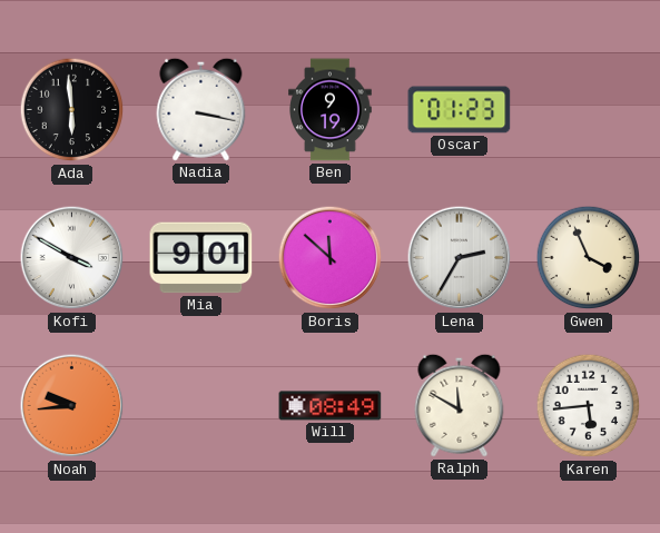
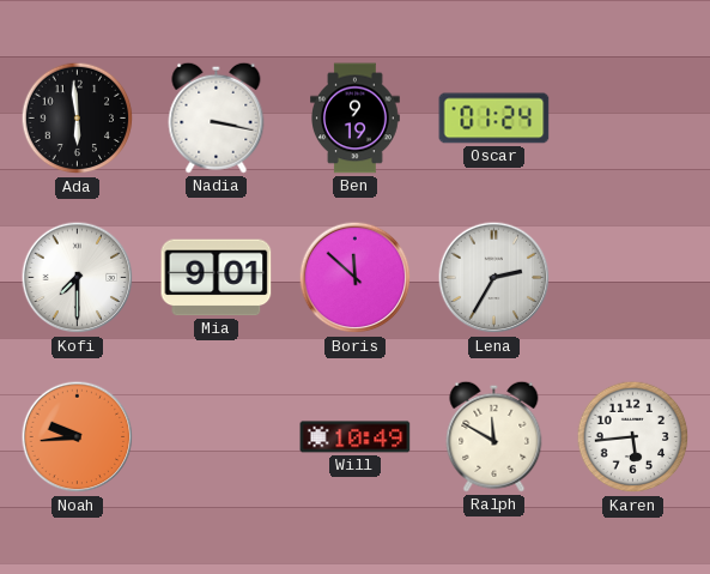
Oscar: 01:23 -> 01:24 (494, 119)
Kofi: 3:50 -> 7:30 (78, 278)
Gwen: 3:56 -> none (589, 258)
Will: 08:49 -> 10:49 (356, 437)
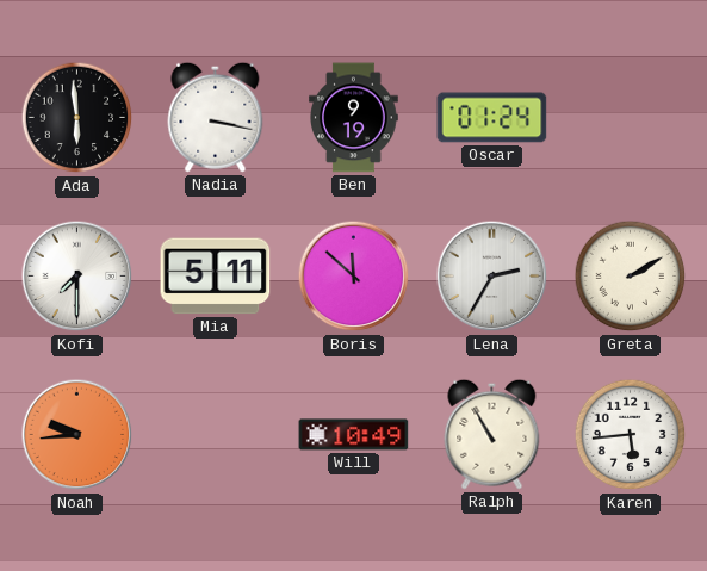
Mia: 9:01 -> 5:11 (216, 277)
Greta: none -> 2:10 (631, 277)
Ralph: 11:50 -> 10:55 (492, 434)
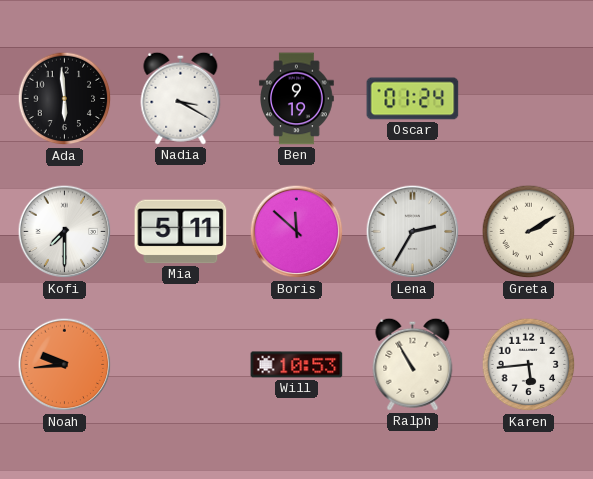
Nadia: 3:17 -> 3:20 (181, 98)
Will: 10:49 -> 10:53 (297, 365)
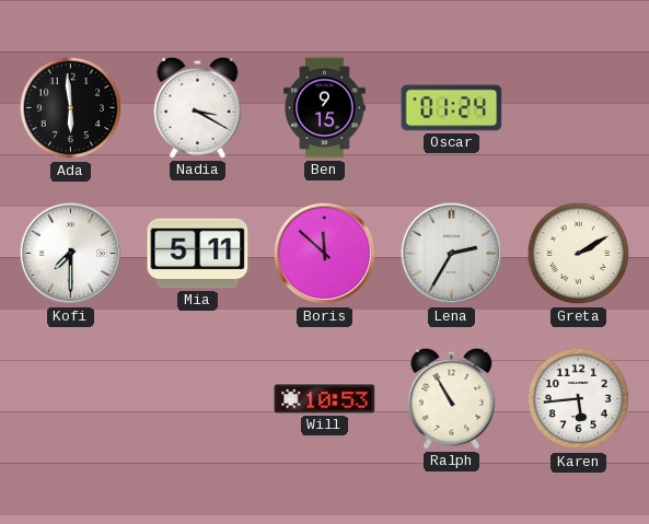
Ben: 9:19 -> 9:15 (325, 108)
Noah: 9:44 -> none (65, 365)
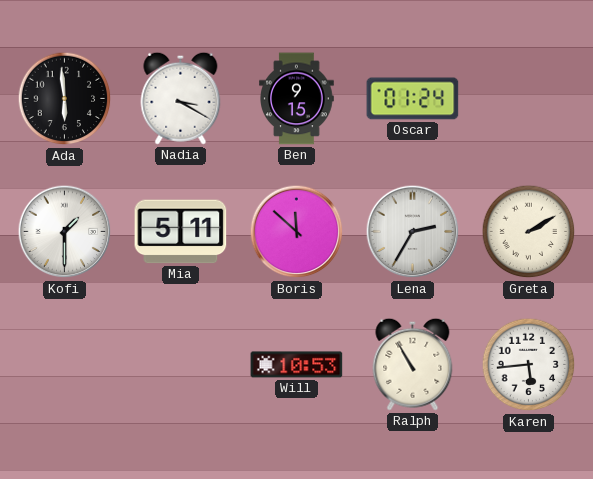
Kofi: 7:30 -> 1:30 (65, 232)
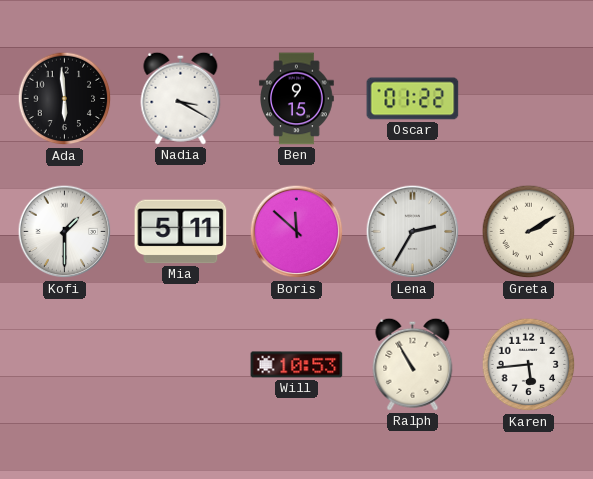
Oscar: 01:24 -> 01:22 (413, 99)
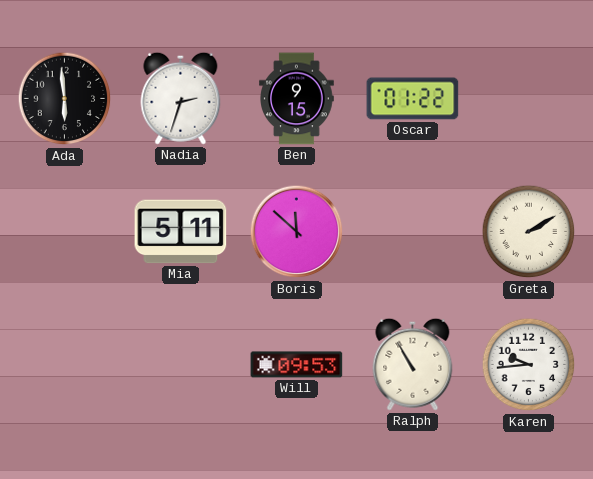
Nadia: 3:20 -> 2:33 (181, 98)
Kofi: 1:30 -> none (65, 232)
Lena: 2:35 -> none (413, 232)
Will: 10:53 -> 09:53 (297, 365)
Karen: 5:44 -> 9:44 (529, 365)
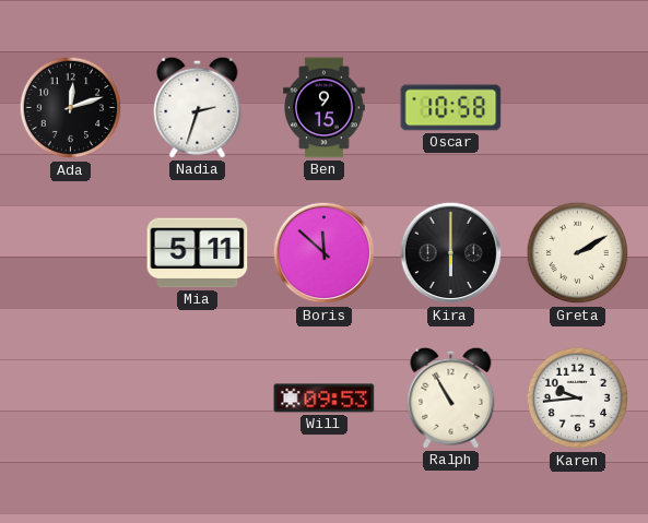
Ada: 5:59 -> 12:12 (71, 108)
Oscar: 01:22 -> 10:58 (451, 108)
Kira: none -> 6:00 (451, 253)
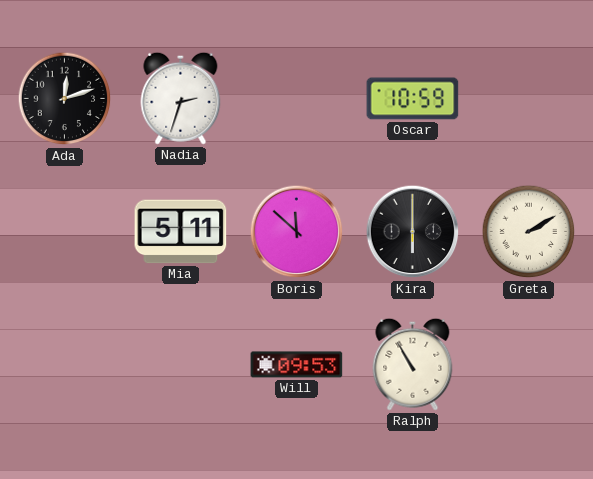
Ben: 9:15 -> none (325, 108)
Oscar: 10:58 -> 10:59 (413, 99)
Karen: 9:44 -> none (578, 399)
